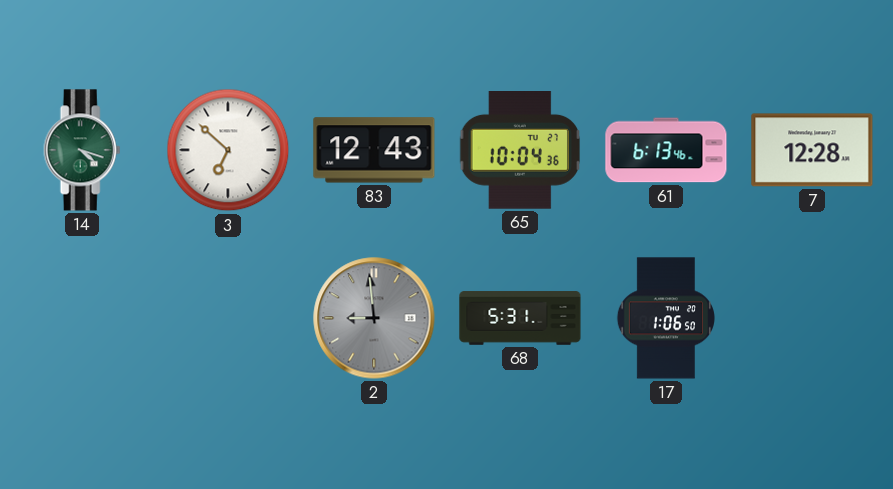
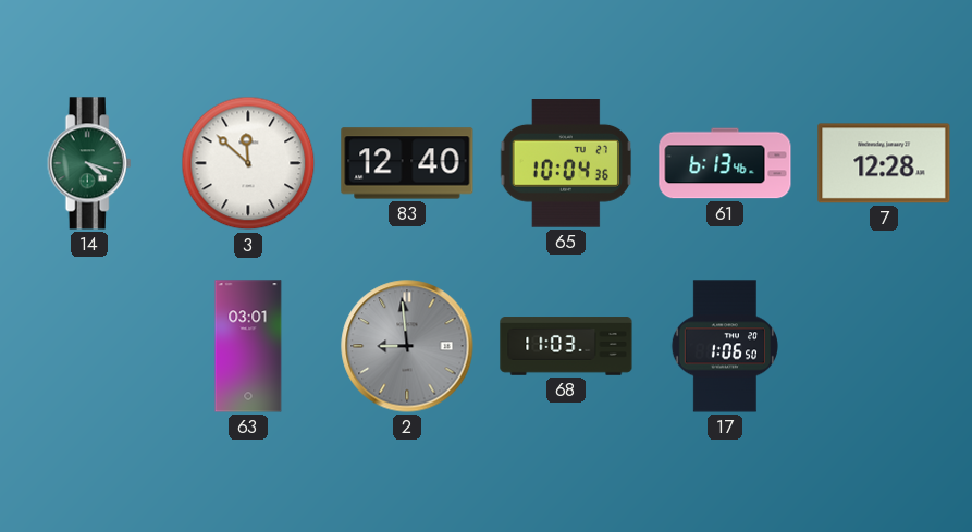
3: 6:52 -> 11:52 (248, 163)
83: 12:43 -> 12:40 (407, 163)
63: none -> 03:01 (248, 346)
68: 5:31 -> 11:03 (566, 346)
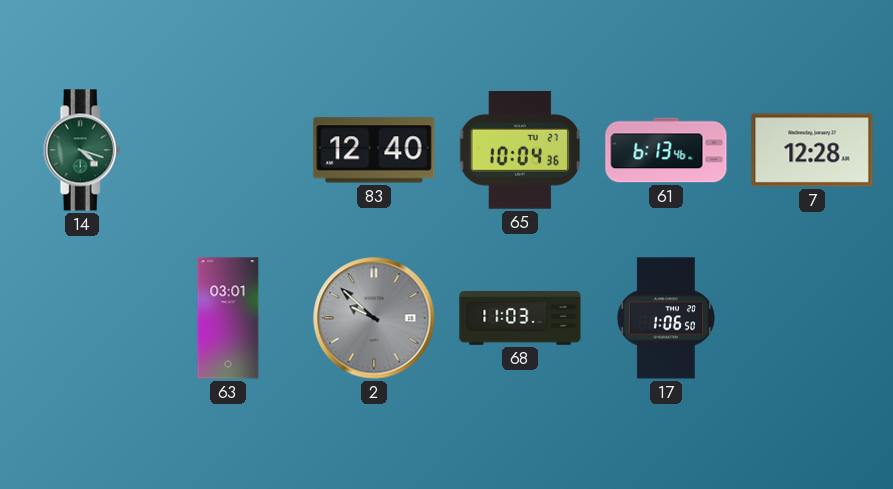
3: 11:52 -> none (248, 163)
2: 8:59 -> 9:52 (374, 318)
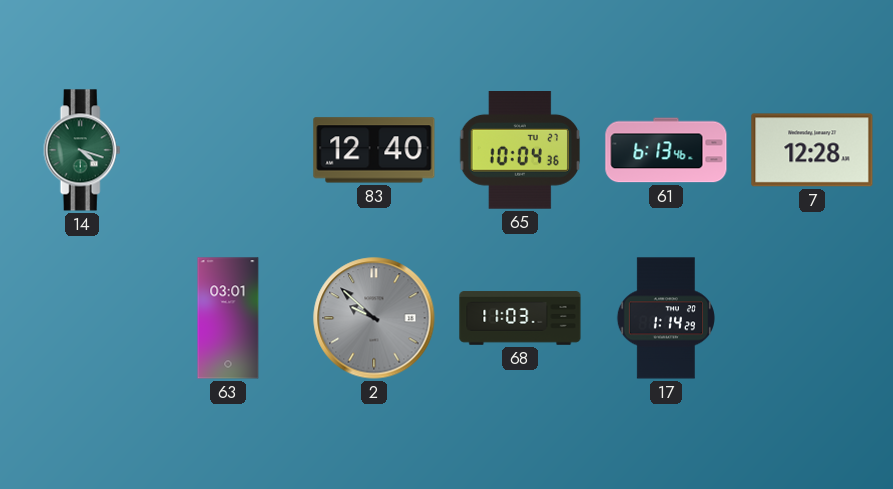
17: 1:06 -> 1:14 (666, 318)
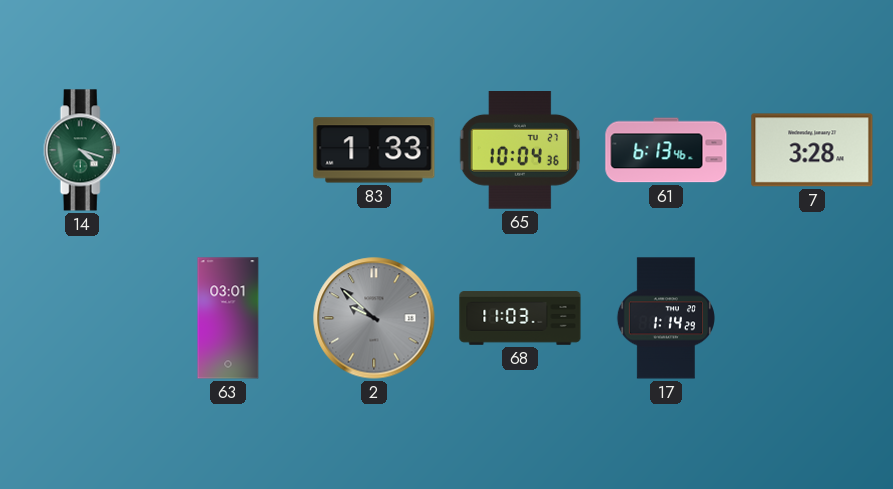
83: 12:40 -> 1:33 (374, 150)
7: 12:28 -> 3:28 (812, 150)
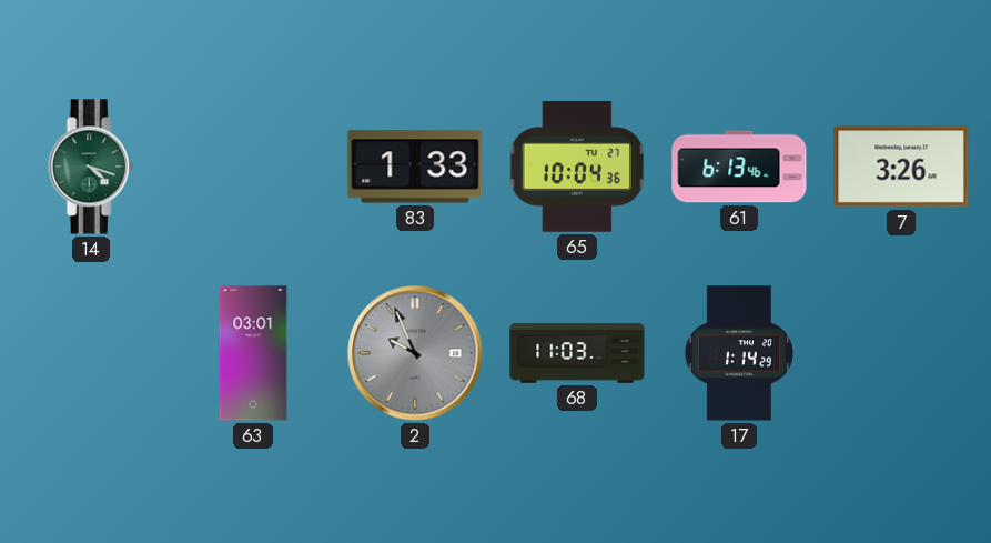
7: 3:28 -> 3:26 (901, 167)
2: 9:52 -> 9:56 (415, 353)
